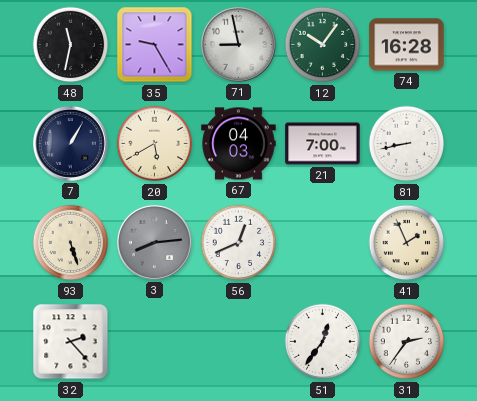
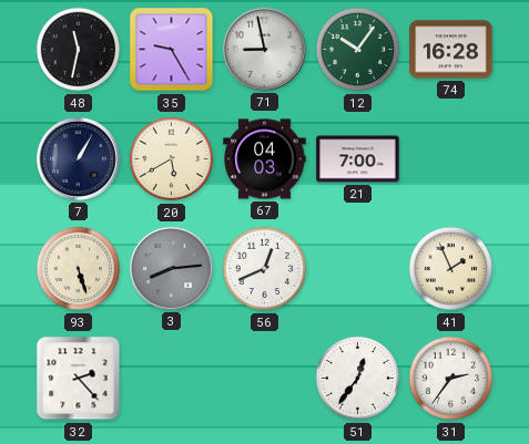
81: 8:43 -> none (407, 144)
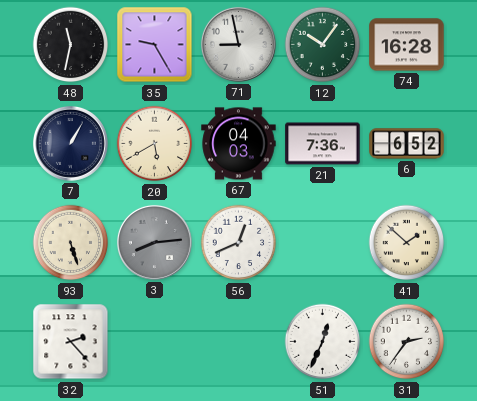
21: 7:00 -> 7:36 (323, 144)
6: none -> 6:52 (407, 144)
41: 1:56 -> 1:52 (407, 243)
51: 12:36 -> 12:34 (323, 342)
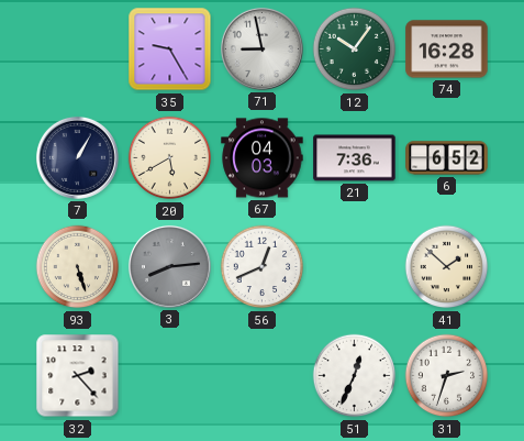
48: 11:32 -> none (71, 45)
31: 2:36 -> 2:33 (447, 376)
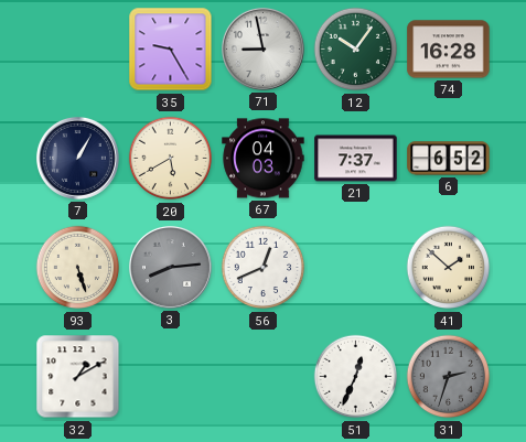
21: 7:36 -> 7:37 (356, 159)
32: 2:23 -> 1:10 (78, 377)
31 dial: white -> grey (449, 377)
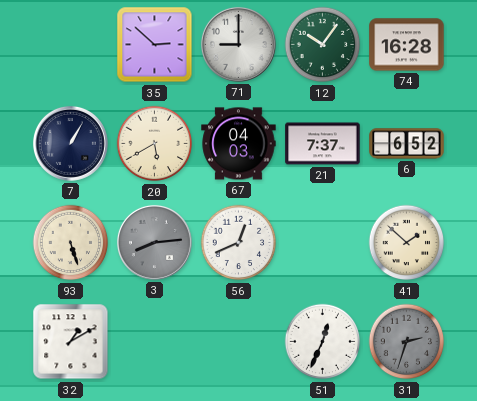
35: 9:25 -> 2:52 (155, 45)
71: 8:58 -> 9:00 (238, 44)
